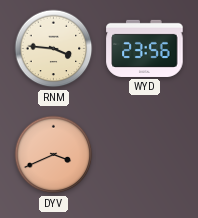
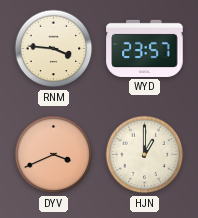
WYD: 23:56 -> 23:57 (145, 48)
HJN: none -> 1:00 (145, 155)
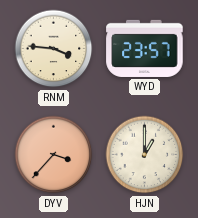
DYV: 3:41 -> 3:37 (54, 155)
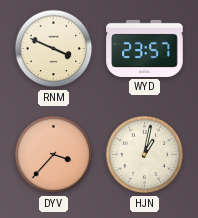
RNM: 3:46 -> 3:49 (54, 49)
HJN: 1:00 -> 1:02 (145, 155)
